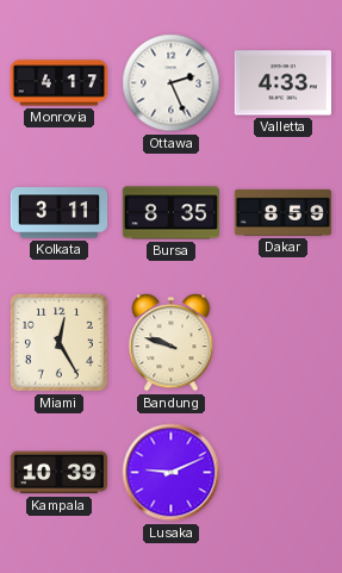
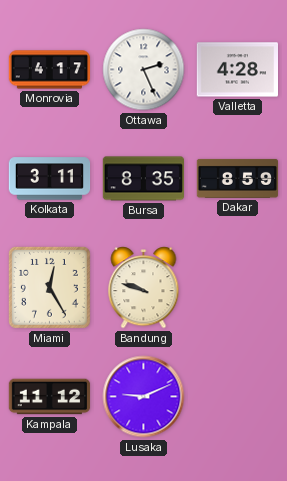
Valletta: 4:33 -> 4:28 (237, 70)
Kampala: 10:39 -> 11:12 (50, 397)
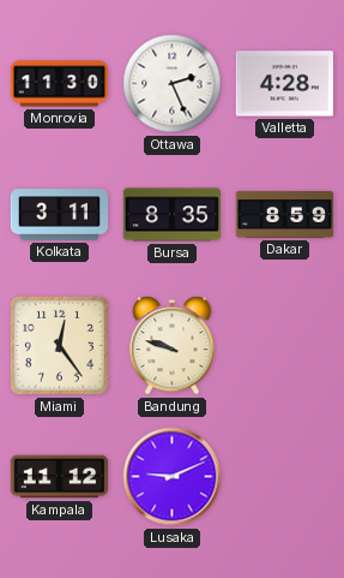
Monrovia: 4:17 -> 11:30 (60, 84)
Miami: 12:25 -> 12:24 (59, 345)
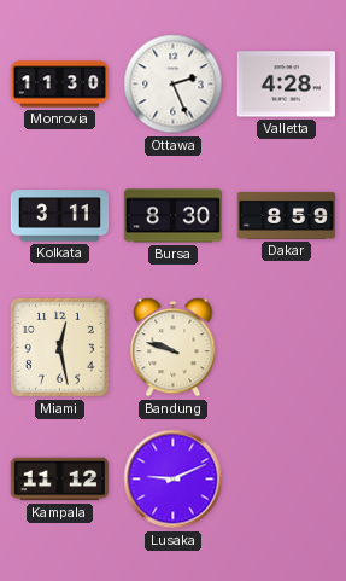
Bursa: 8:35 -> 8:30 (172, 216)
Miami: 12:24 -> 12:28 (59, 347)
